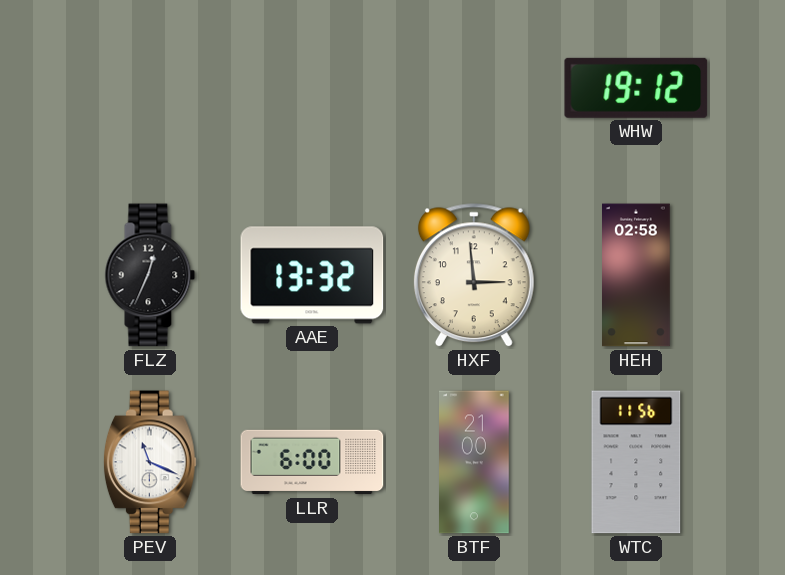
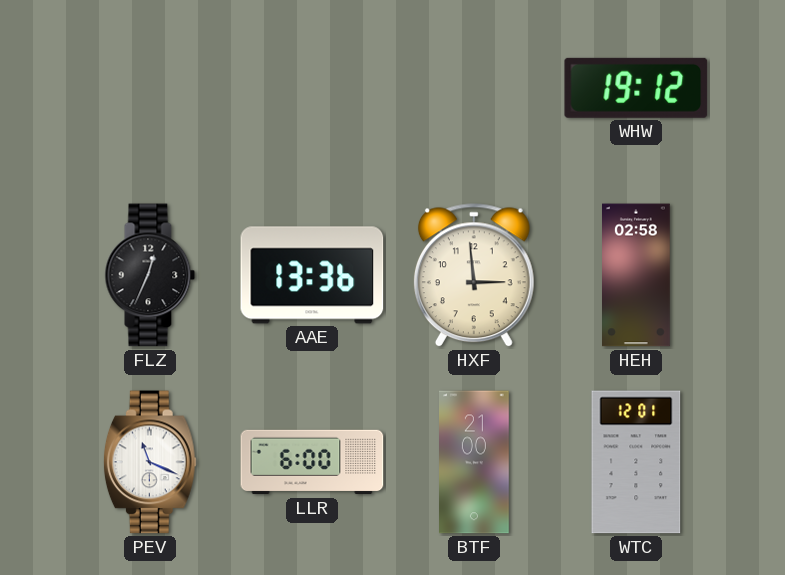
AAE: 13:32 -> 13:36 (312, 275)
WTC: 11:56 -> 12:01 (636, 462)
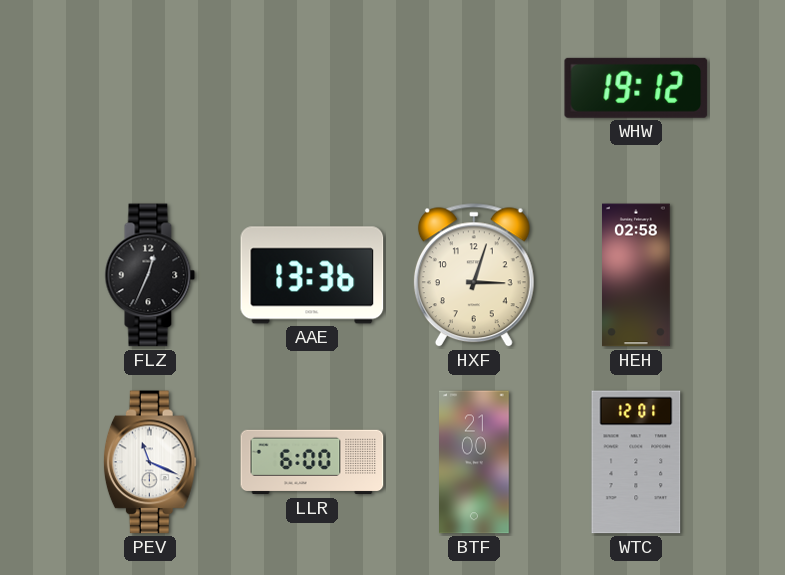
HXF: 2:59 -> 3:03 (474, 276)
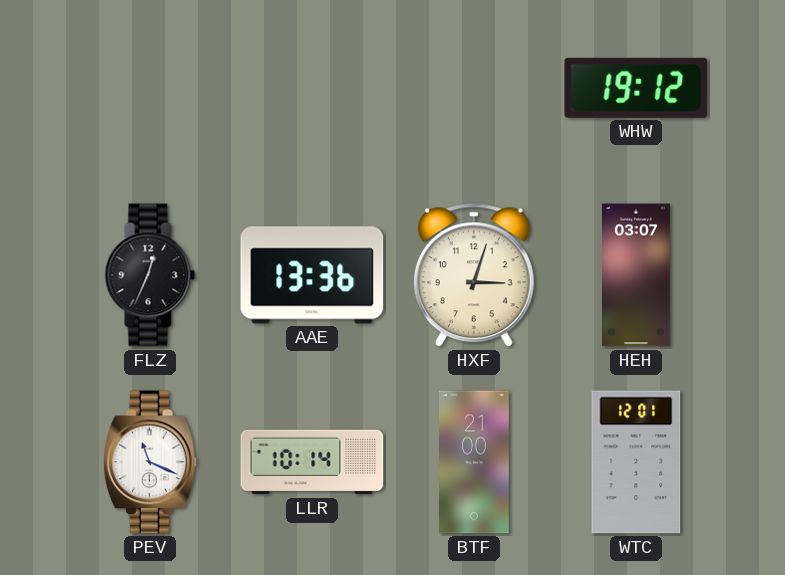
HEH: 02:58 -> 03:07 (637, 275)
LLR: 6:00 -> 10:14 (312, 462)
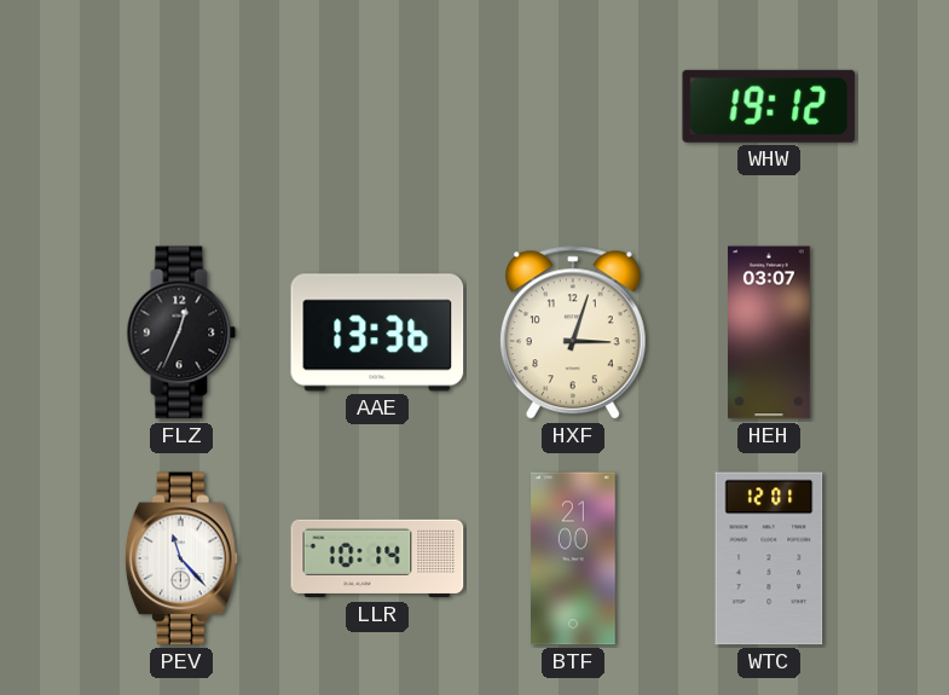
PEV: 11:19 -> 11:23 (181, 558)
